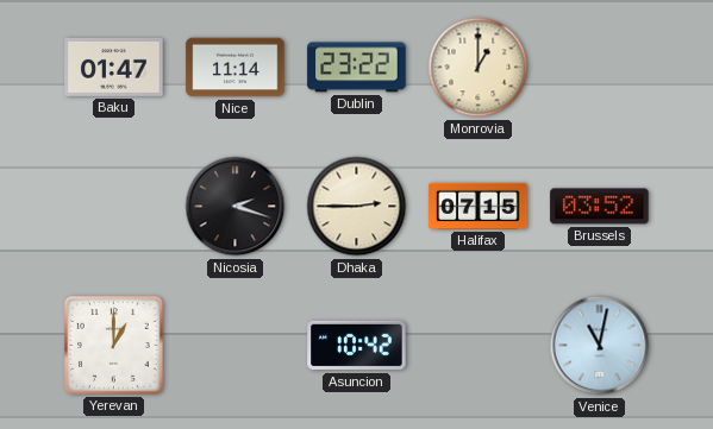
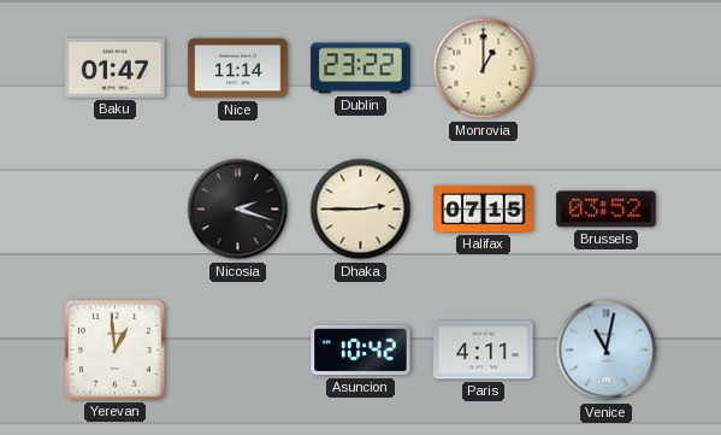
Yerevan: 1:00 -> 12:59 (116, 351)
Paris: none -> 4:11 (484, 351)
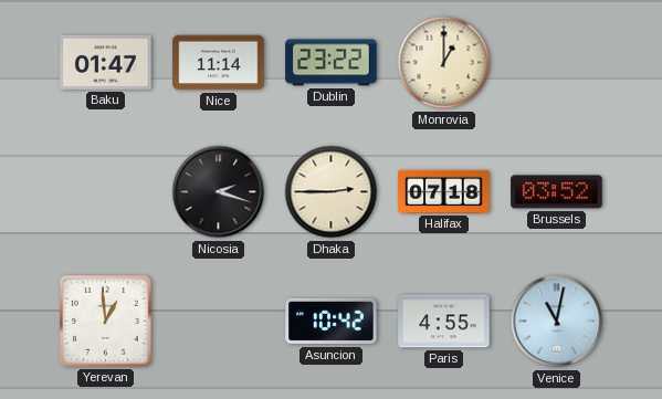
Halifax: 07:15 -> 07:18 (444, 191)
Paris: 4:11 -> 4:55 (444, 322)
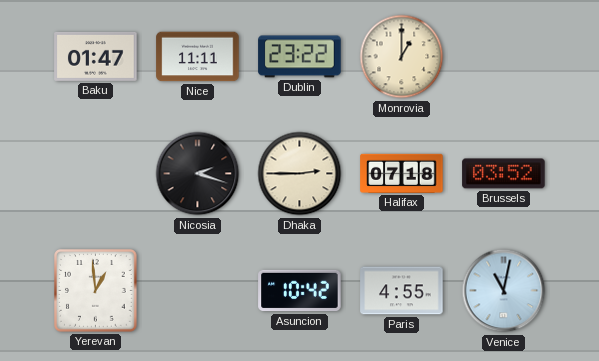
Nice: 11:14 -> 11:11 (198, 57)
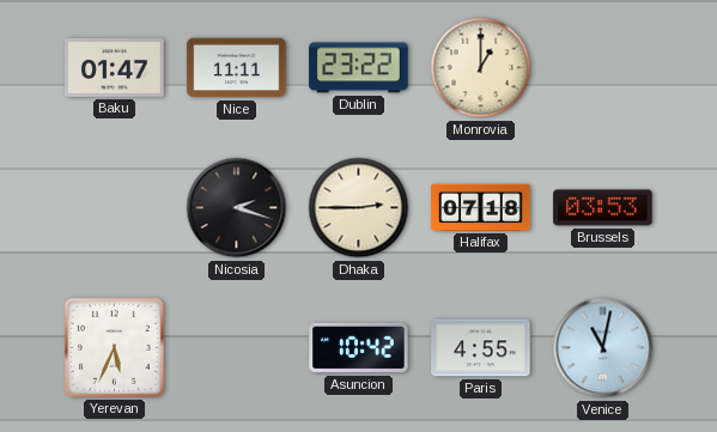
Brussels: 03:52 -> 03:53 (603, 208)
Yerevan: 12:59 -> 5:34 (115, 348)
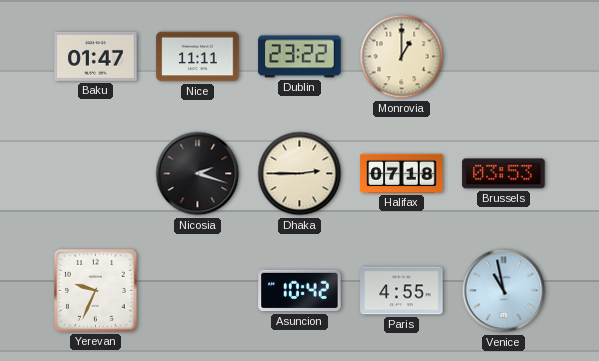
Yerevan: 5:34 -> 9:34 (96, 291)
Venice: 11:02 -> 10:58 (504, 291)
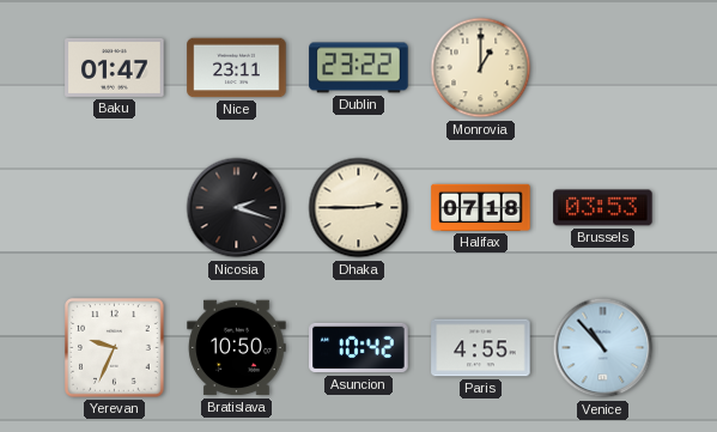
Nice: 11:11 -> 23:11 (237, 68)
Bratislava: none -> 10:50 (237, 348)
Venice: 10:58 -> 10:53 (603, 348)
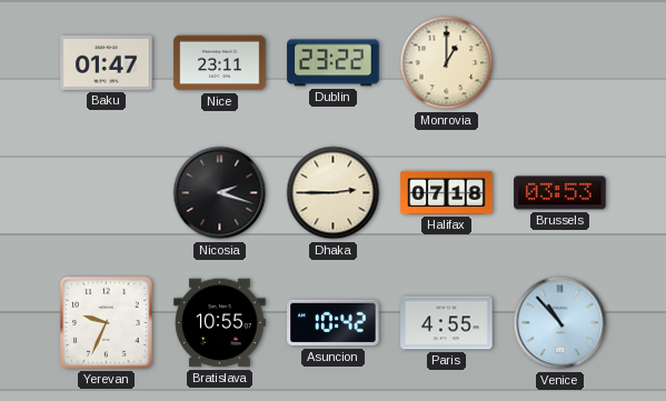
Bratislava: 10:50 -> 10:55 (220, 323)
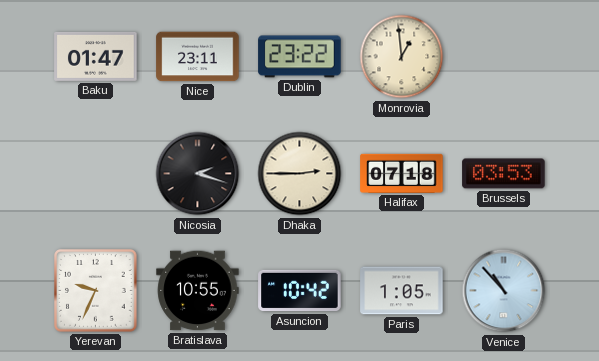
Monrovia: 1:00 -> 12:59 (402, 57)
Paris: 4:55 -> 1:05 (402, 291)
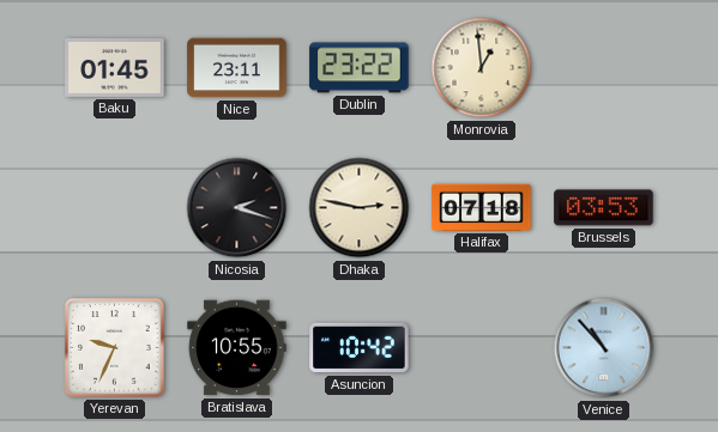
Baku: 01:47 -> 01:45 (115, 67)
Dhaka: 2:45 -> 2:47 (360, 208)
Paris: 1:05 -> none (402, 291)
